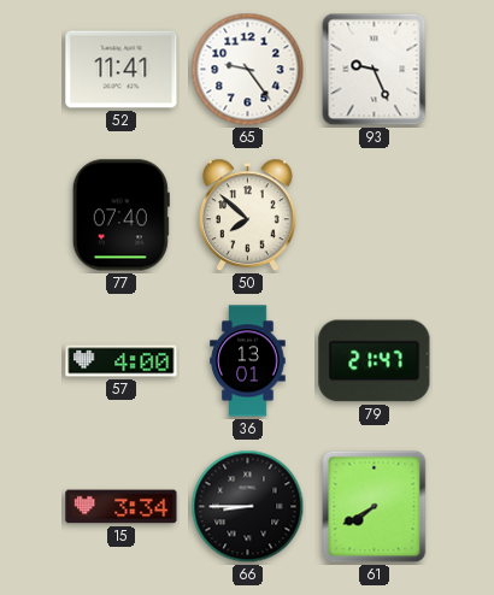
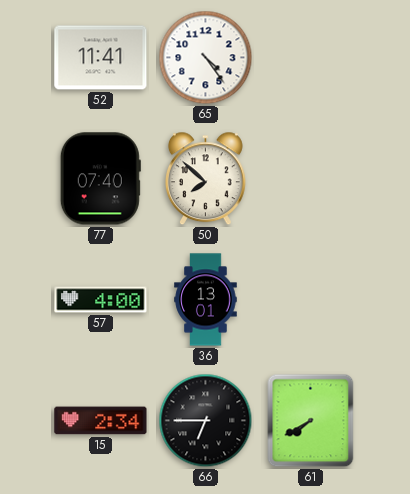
65: 9:24 -> 4:24 (206, 58)
93: 9:26 -> none (375, 70)
79: 21:47 -> none (375, 361)
15: 3:34 -> 2:34 (101, 421)
66: 8:45 -> 6:45 (206, 421)
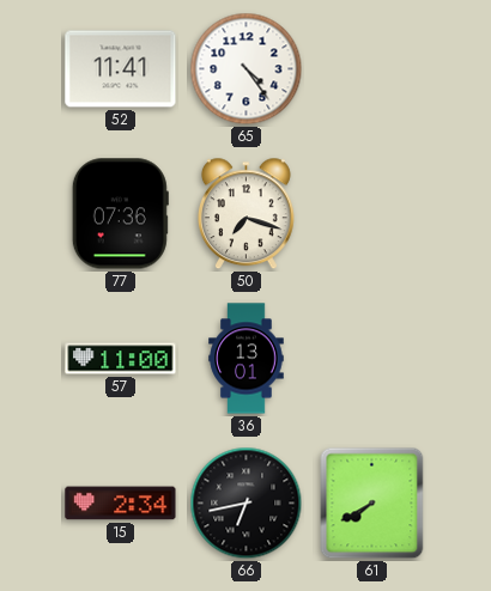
77: 07:40 -> 07:36 (120, 214)
50: 7:52 -> 7:18 (245, 214)
57: 4:00 -> 11:00 (121, 359)
66: 6:45 -> 6:43 (247, 504)
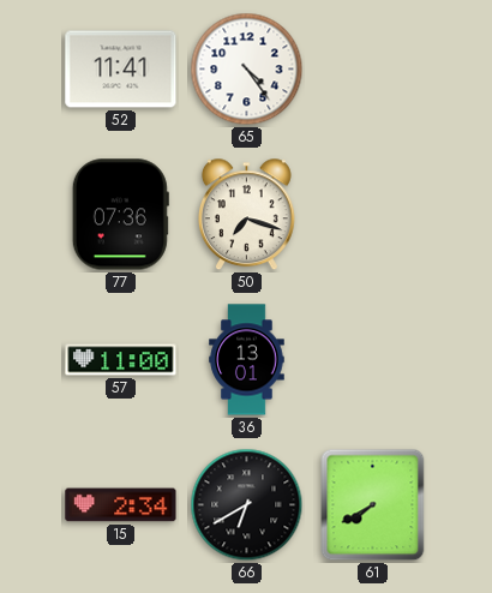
66: 6:43 -> 6:40 (247, 505)
